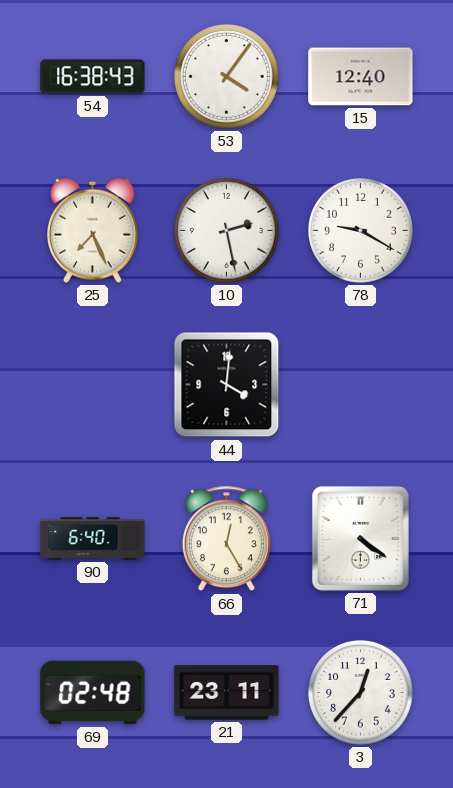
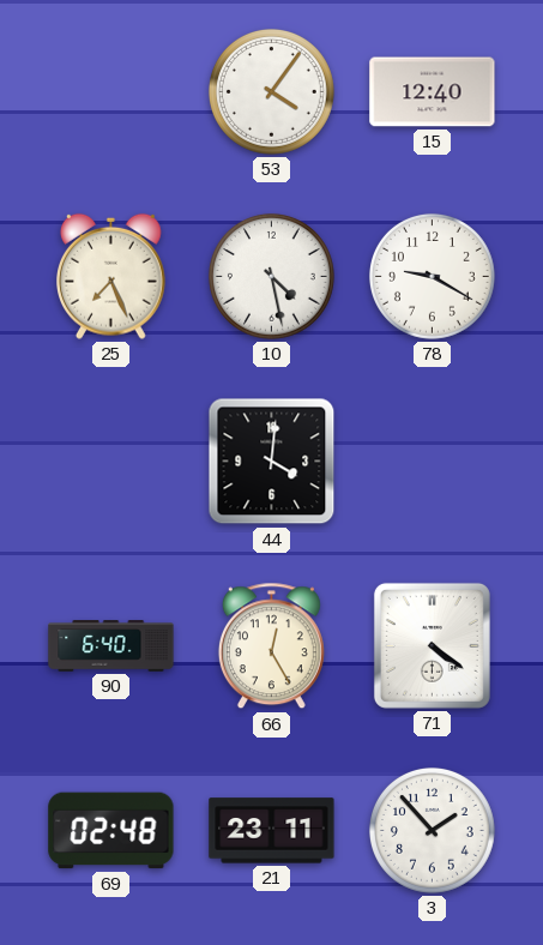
54: 16:38 -> none (93, 77)
10: 2:28 -> 4:28 (271, 276)
3: 12:37 -> 1:53 (432, 830)
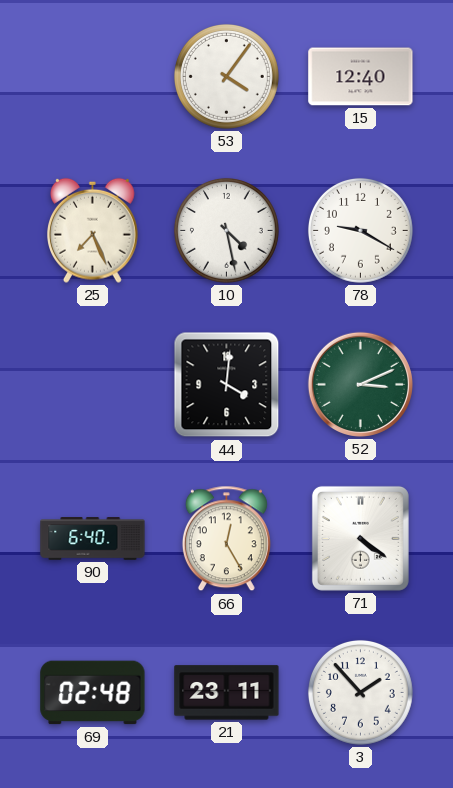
52: none -> 3:11 (360, 384)
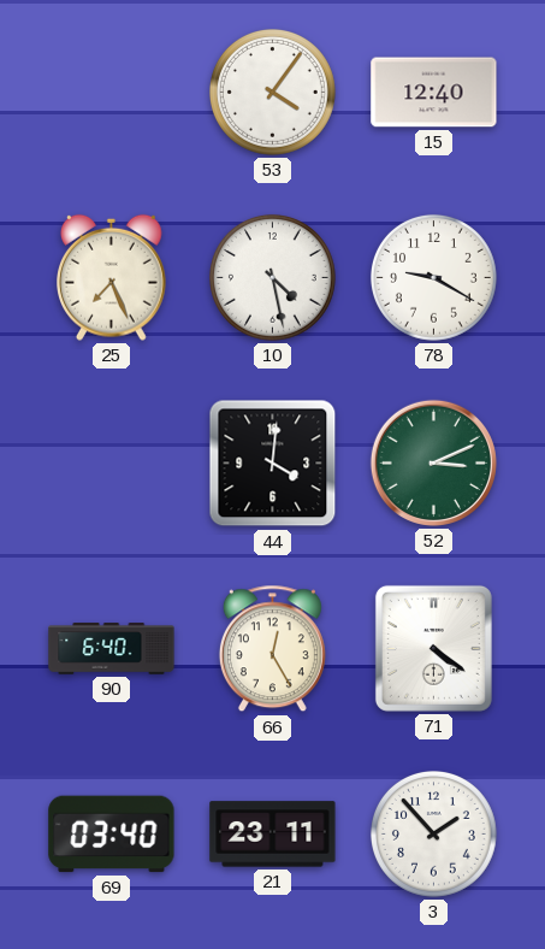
69: 02:48 -> 03:40 (112, 835)
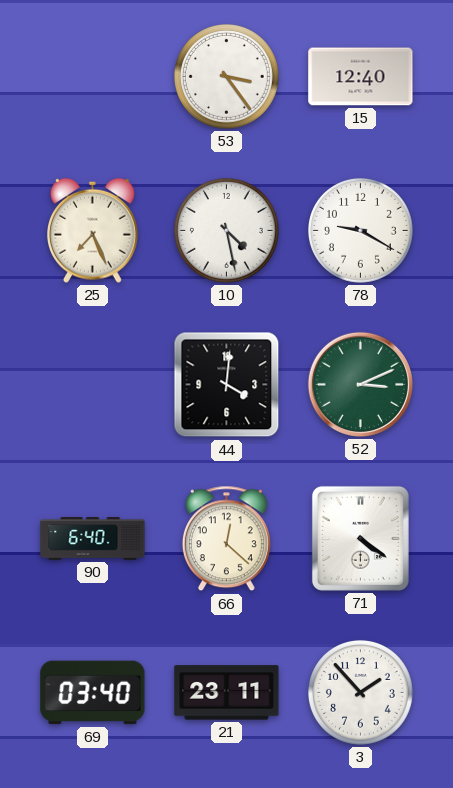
53: 4:06 -> 3:24 (226, 76)
66: 12:25 -> 12:22 (226, 539)
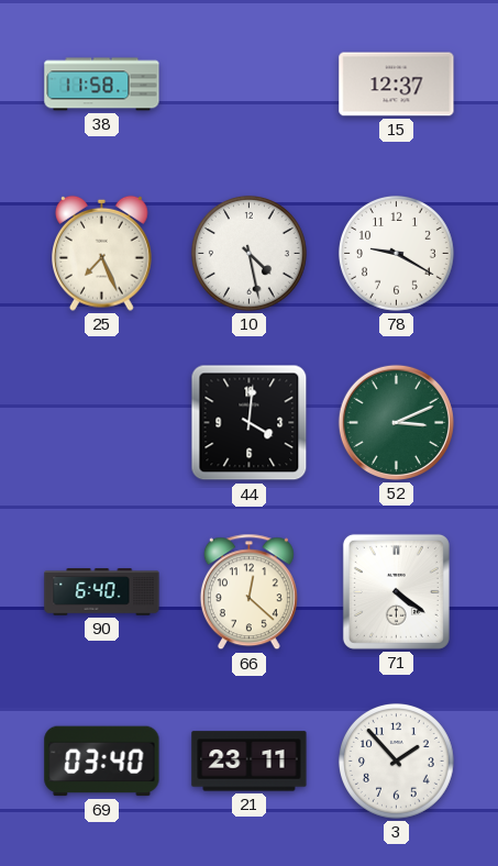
38: none -> 11:58 (102, 85)
53: 3:24 -> none (226, 76)
15: 12:40 -> 12:37 (397, 85)
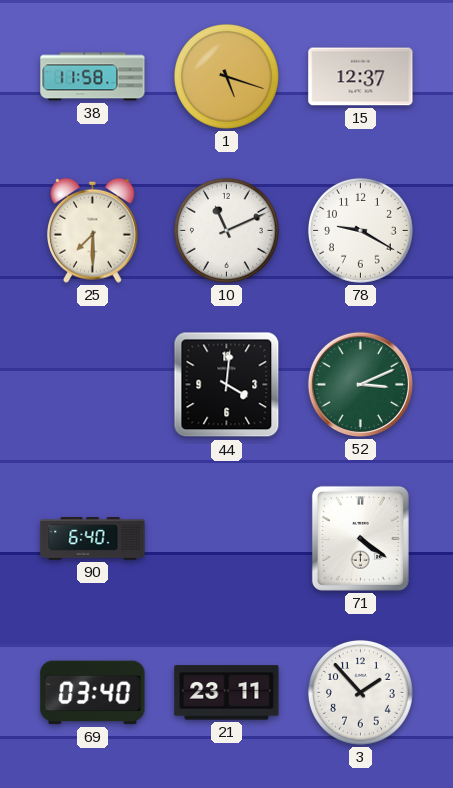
1: none -> 5:18 (226, 76)
25: 7:26 -> 7:30 (93, 230)
10: 4:28 -> 11:11 (226, 230)
66: 12:22 -> none (248, 592)
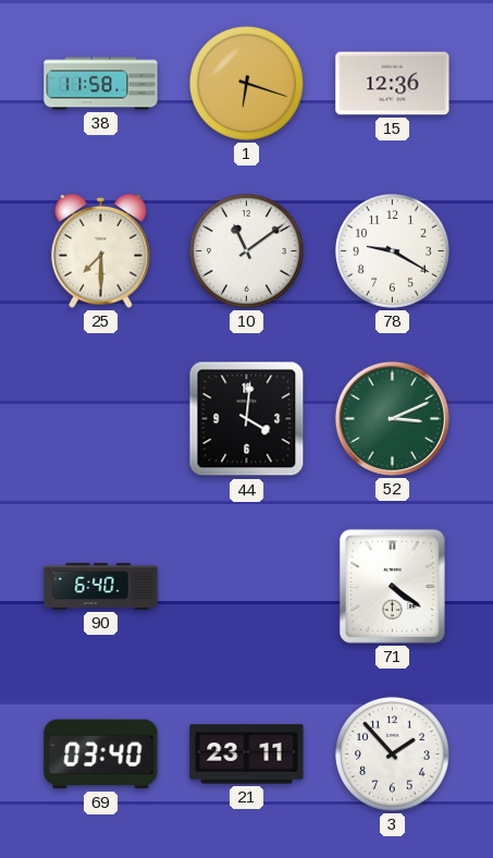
1: 5:18 -> 6:18 (246, 83)
15: 12:37 -> 12:36 (393, 84)
10: 11:11 -> 11:09 (246, 250)
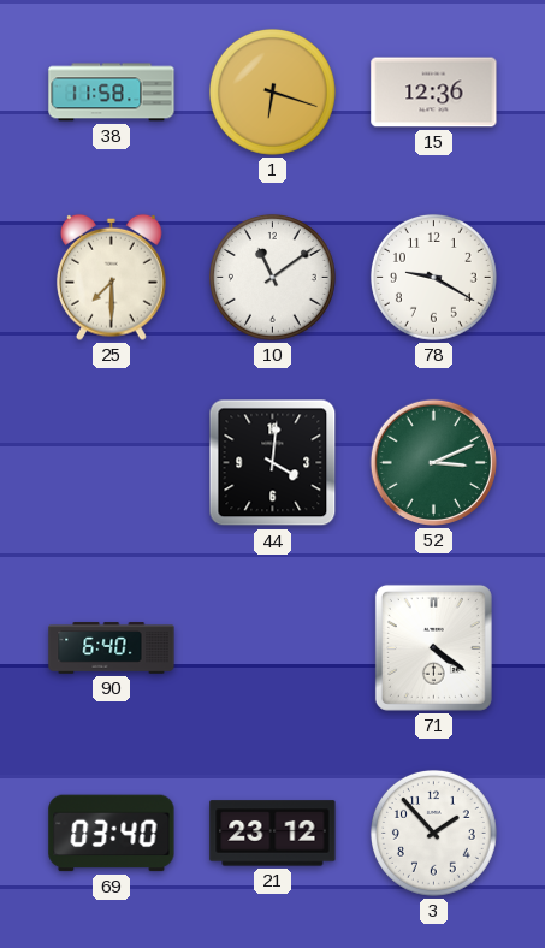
21: 23:11 -> 23:12 (273, 834)
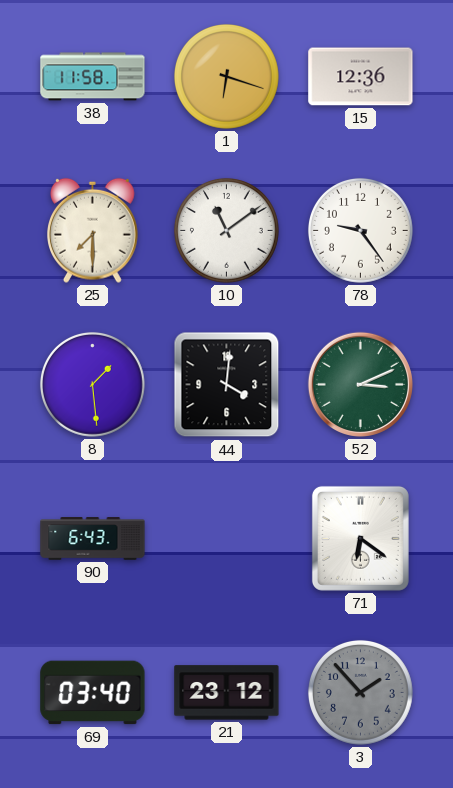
78: 9:20 -> 9:24 (360, 230)
8: none -> 1:29 (92, 384)
90: 6:40 -> 6:43 (93, 539)
71: 4:21 -> 6:21 (360, 538)
3 dial: white -> grey (360, 692)
